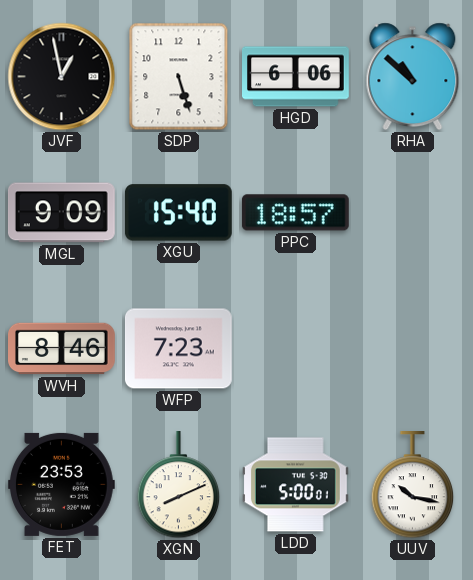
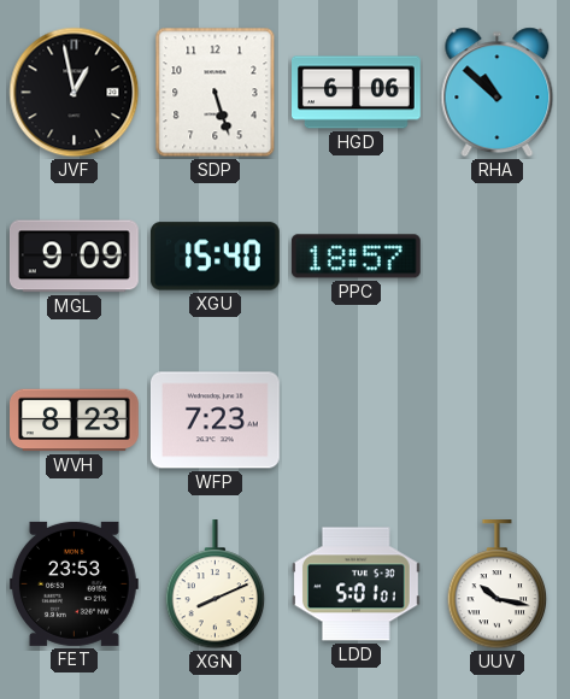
WVH: 8:46 -> 8:23 (75, 421)
LDD: 5:00 -> 5:01 (355, 585)
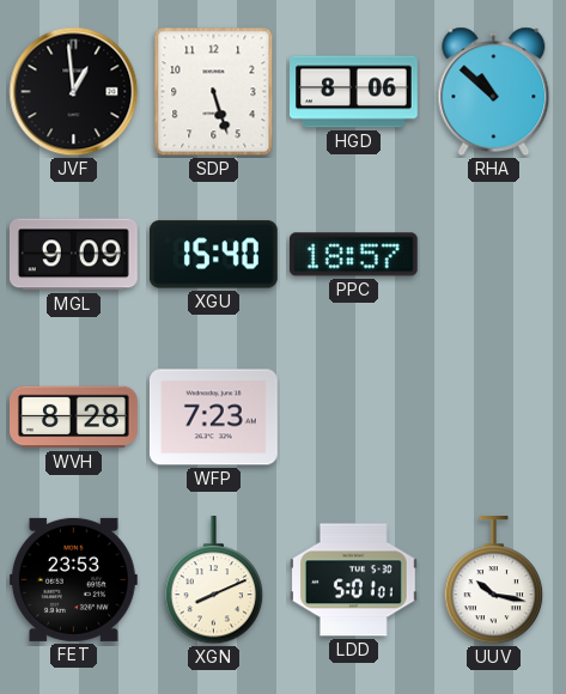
JVF: 12:58 -> 12:59 (74, 92)
HGD: 6:06 -> 8:06 (354, 92)
WVH: 8:23 -> 8:28 (74, 418)
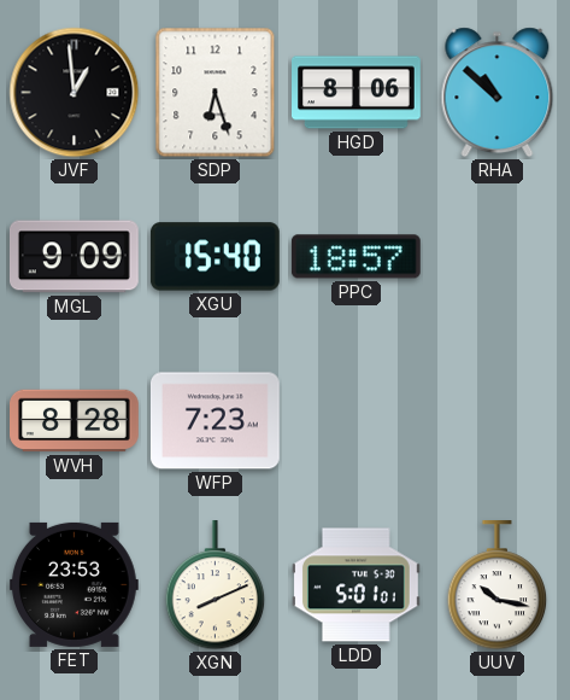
SDP: 5:27 -> 6:27 (216, 93)
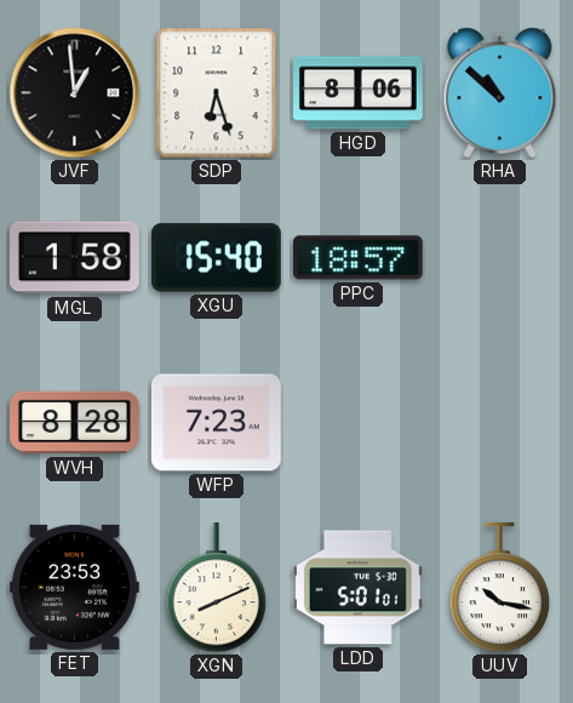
MGL: 9:09 -> 1:58 (74, 258)
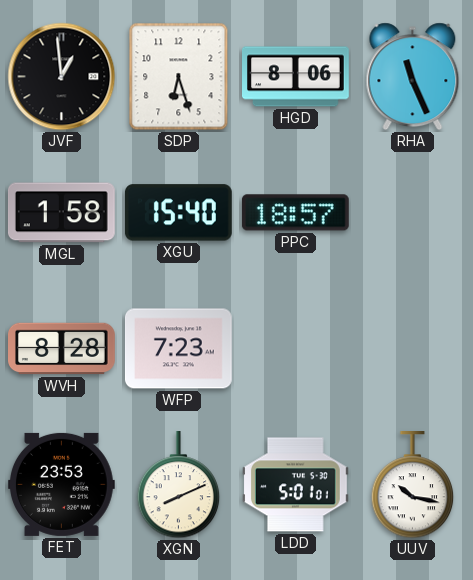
RHA: 10:52 -> 11:26 (413, 77)
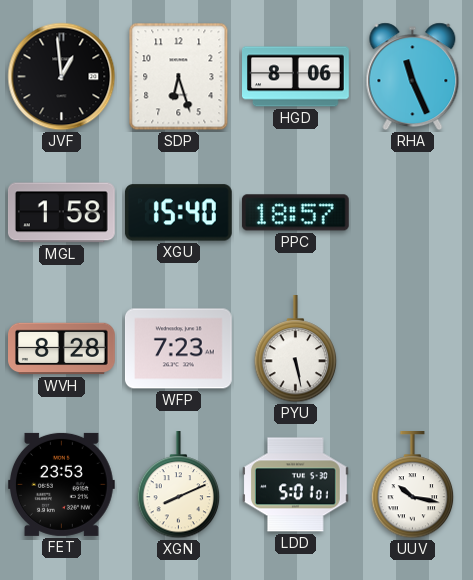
PYU: none -> 5:28 (296, 349)
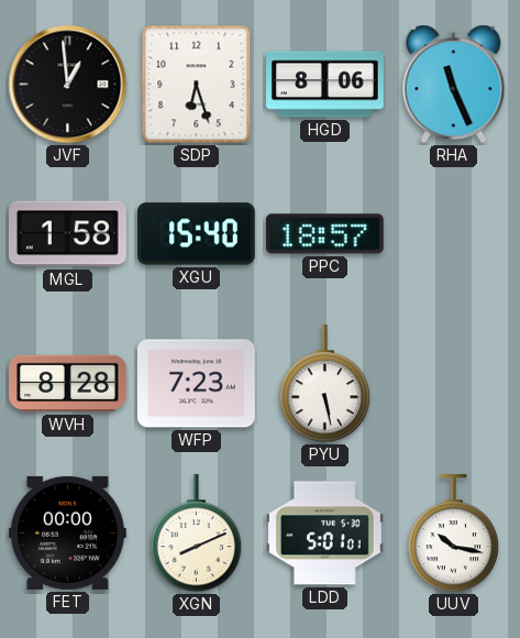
FET: 23:53 -> 00:00 (67, 532)
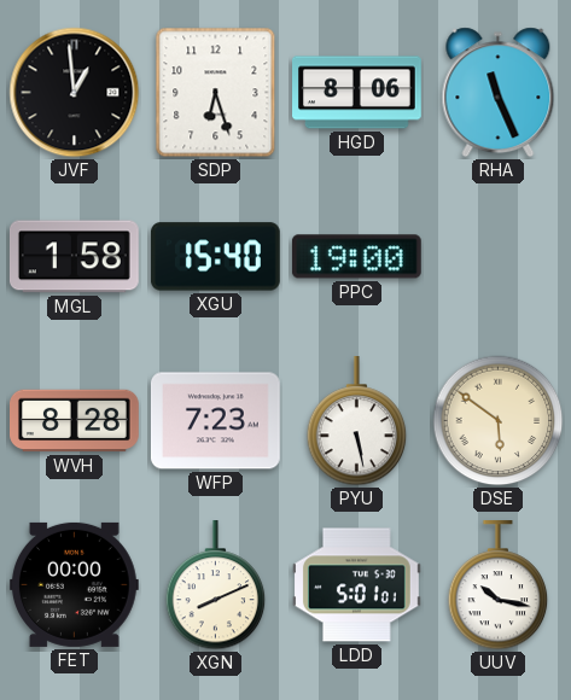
PPC: 18:57 -> 19:00 (356, 257)
DSE: none -> 5:51 (499, 421)
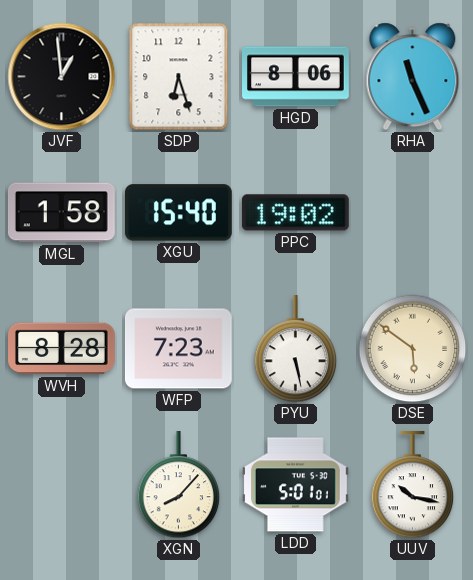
PPC: 19:00 -> 19:02 (295, 213)
FET: 00:00 -> none (74, 584)
XGN: 8:11 -> 8:07 (179, 485)
